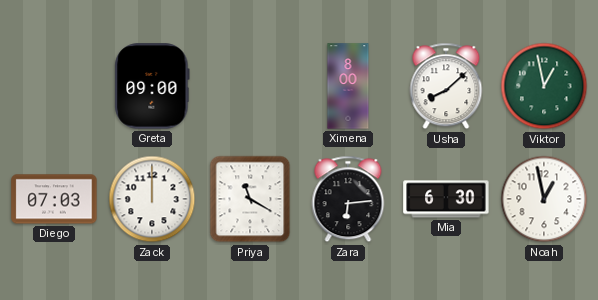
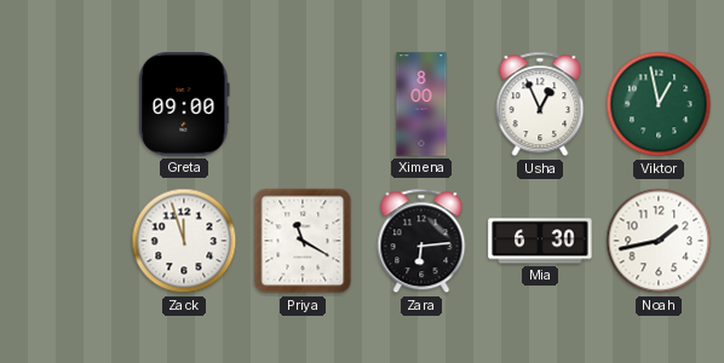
Usha: 8:08 -> 12:56 (540, 104)
Diego: 07:03 -> none (54, 199)
Zack: 12:00 -> 11:57 (184, 241)
Noah: 12:58 -> 1:43 (659, 241)
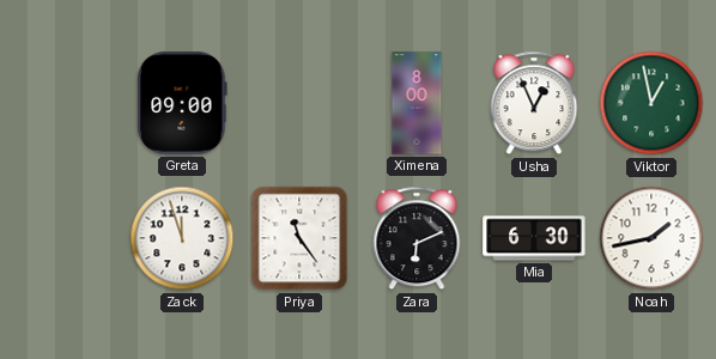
Priya: 11:20 -> 11:24 (299, 238)
Zara: 6:14 -> 6:11 (417, 238)
